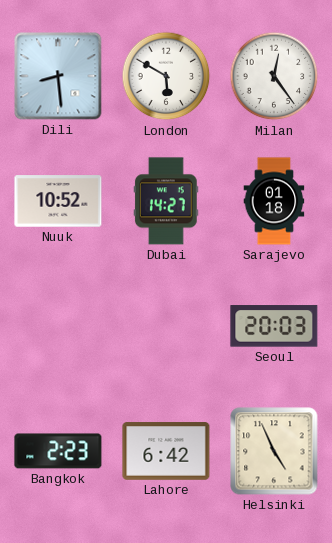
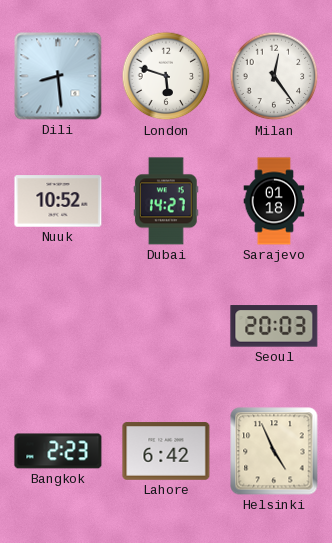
London: 5:50 -> 5:48 (166, 76)
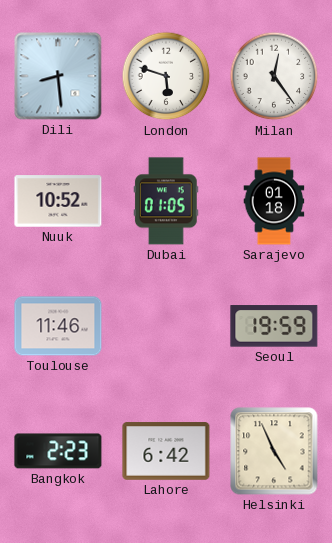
Dubai: 14:27 -> 01:05 (167, 201)
Toulouse: none -> 11:46 (58, 326)
Seoul: 20:03 -> 19:59 (274, 326)
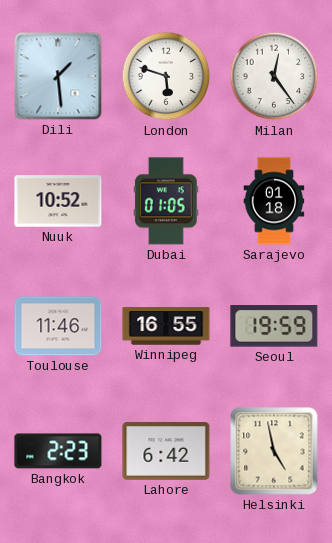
Dili: 8:29 -> 1:29 (58, 76)
Winnipeg: none -> 16:55 (166, 326)
Helsinki: 4:56 -> 4:58 (274, 451)
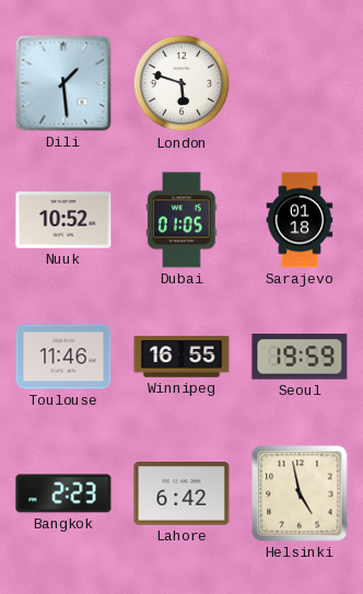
Milan: 12:24 -> none (274, 76)
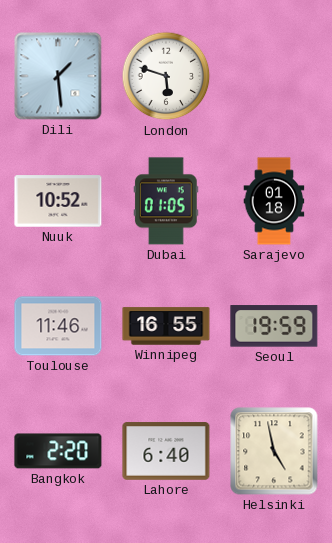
Bangkok: 2:23 -> 2:20 (58, 451)
Lahore: 6:42 -> 6:40 (166, 451)
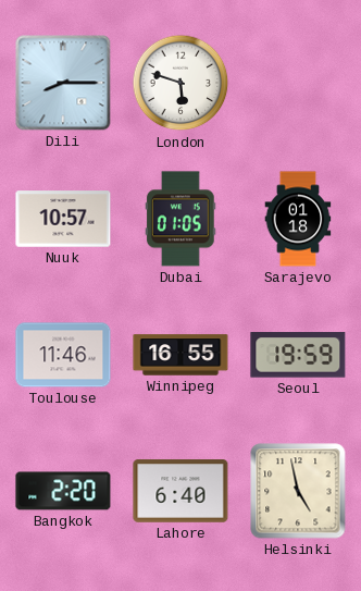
Dili: 1:29 -> 8:15 (63, 83)
Nuuk: 10:52 -> 10:57 (63, 219)
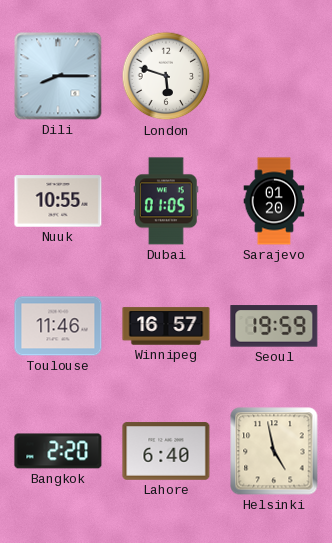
Nuuk: 10:57 -> 10:55 (58, 201)
Sarajevo: 01:18 -> 01:20 (274, 201)
Winnipeg: 16:55 -> 16:57 (166, 326)
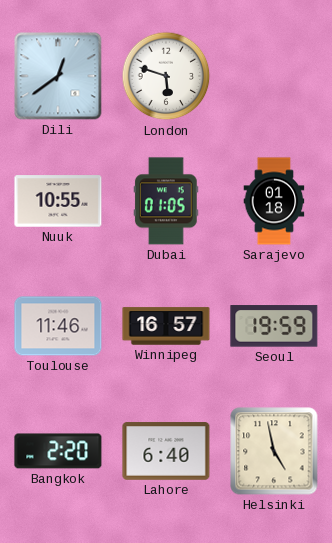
Dili: 8:15 -> 12:39 (58, 76)
Sarajevo: 01:20 -> 01:18 (274, 201)
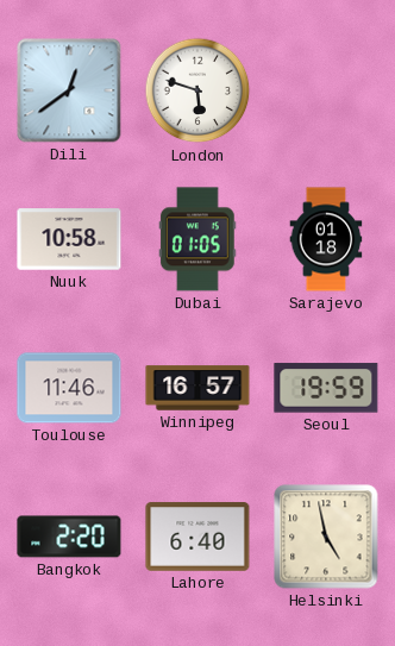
Nuuk: 10:55 -> 10:58 (69, 239)
